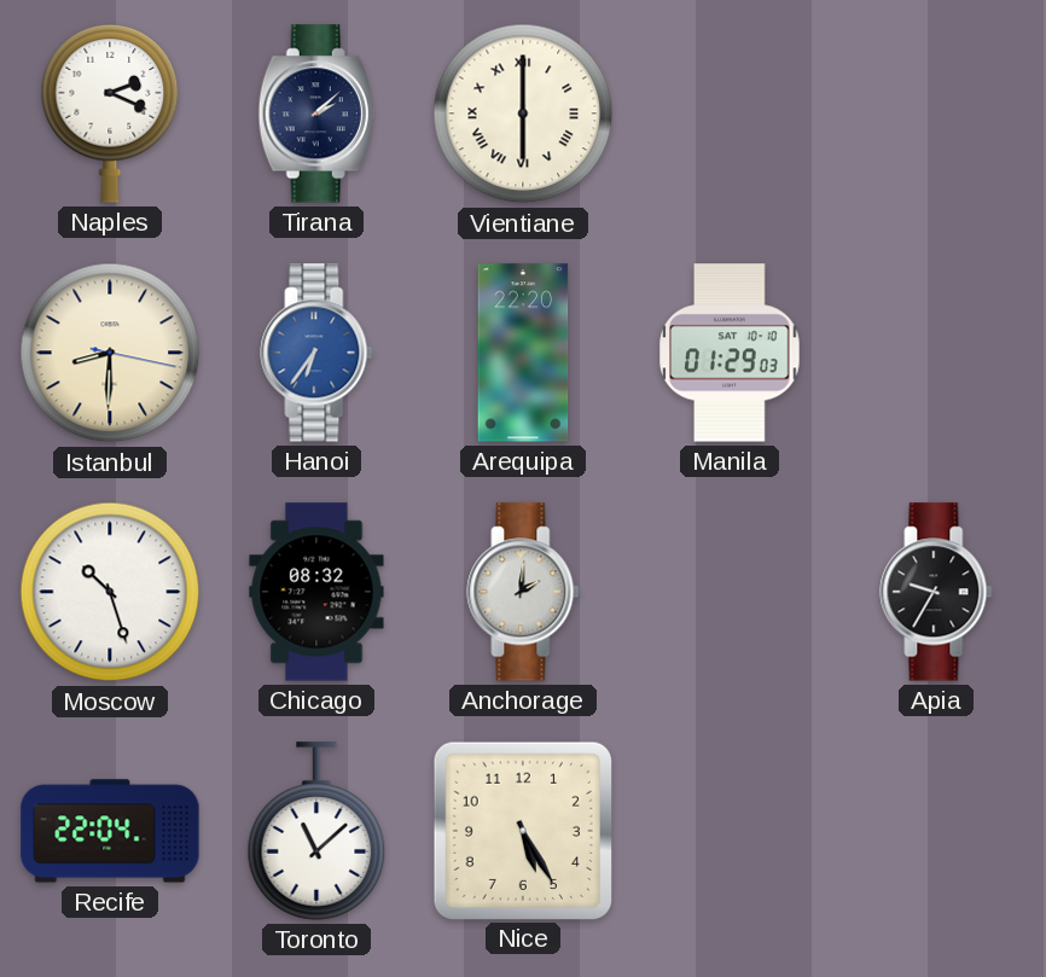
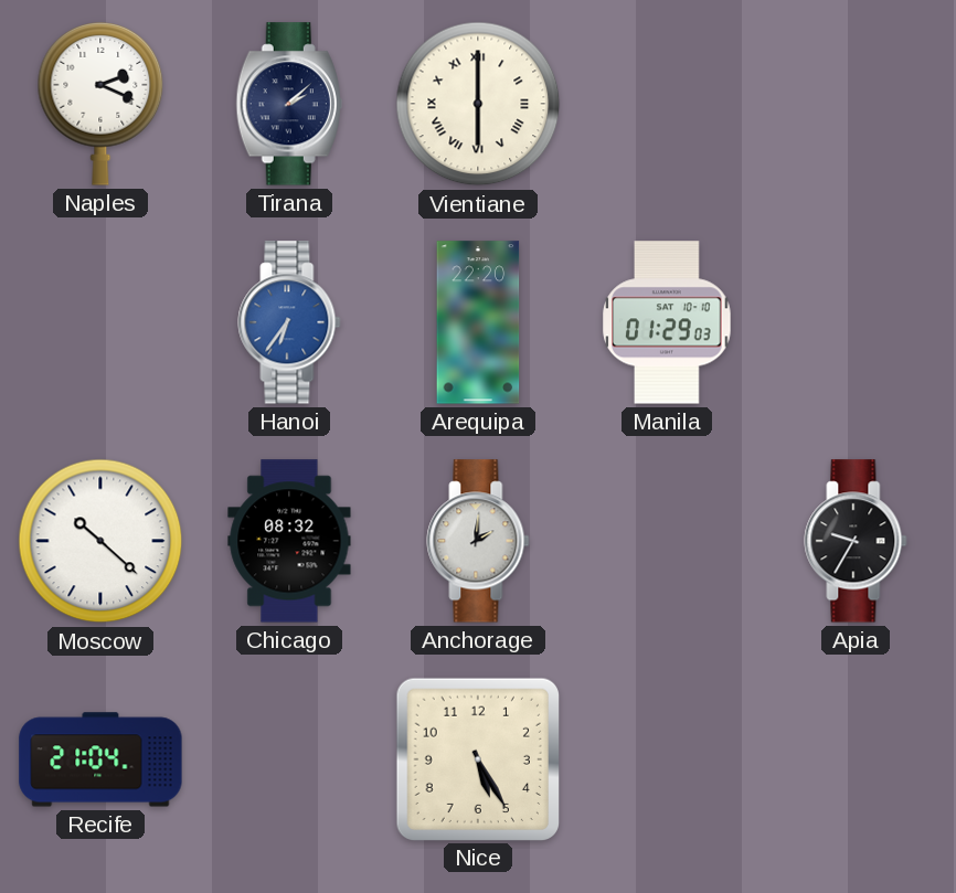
Istanbul: 8:30 -> none (110, 353)
Moscow: 10:27 -> 10:22 (100, 541)
Recife: 22:04 -> 21:04 (100, 759)
Toronto: 11:08 -> none (316, 831)
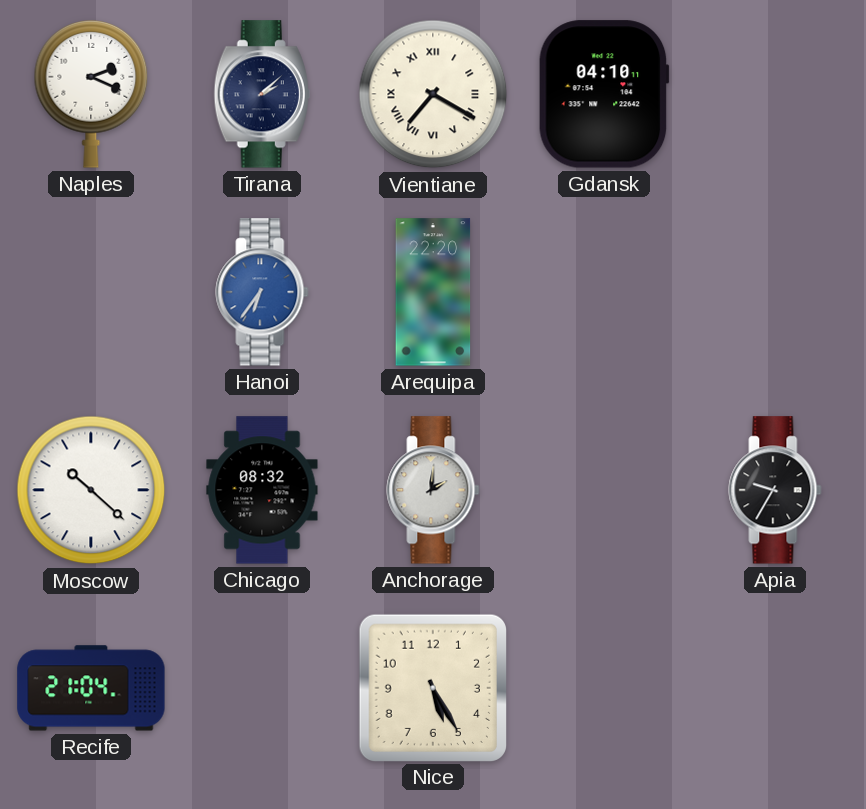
Vientiane: 6:00 -> 7:20 (433, 94)
Gdansk: none -> 04:10 (604, 94)
Manila: 01:29 -> none (667, 322)
